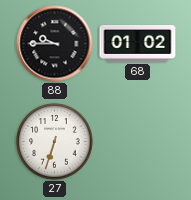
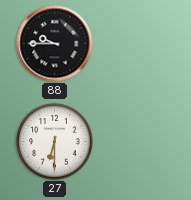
68: 01:02 -> none (138, 43)
27: 6:33 -> 6:30 (55, 142)
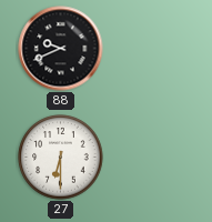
88: 9:45 -> 9:41 (61, 49)
